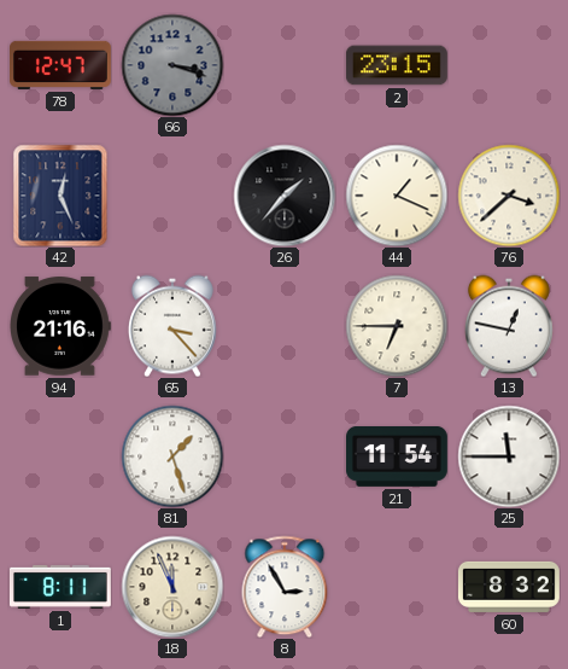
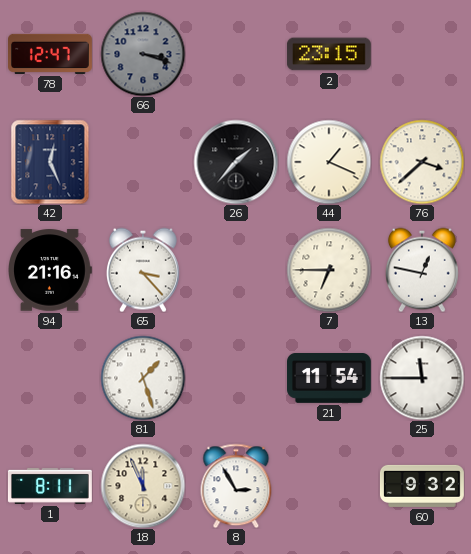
60: 8:32 -> 9:32 (422, 486)
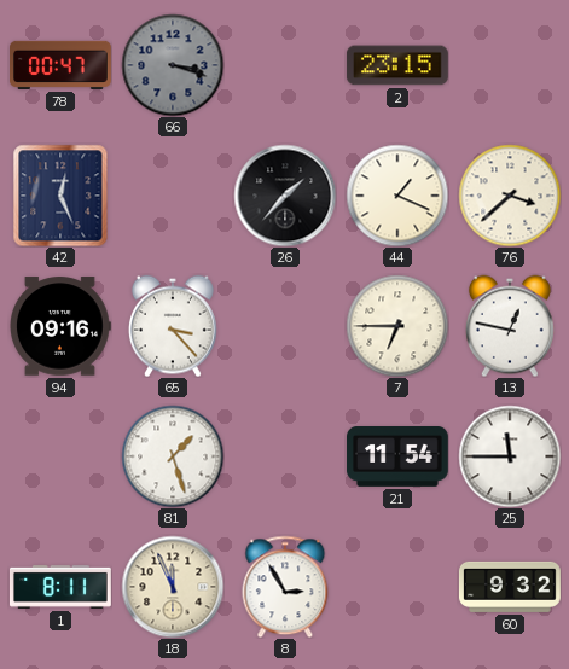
78: 12:47 -> 00:47 (62, 65)
94: 21:16 -> 09:16 (60, 326)
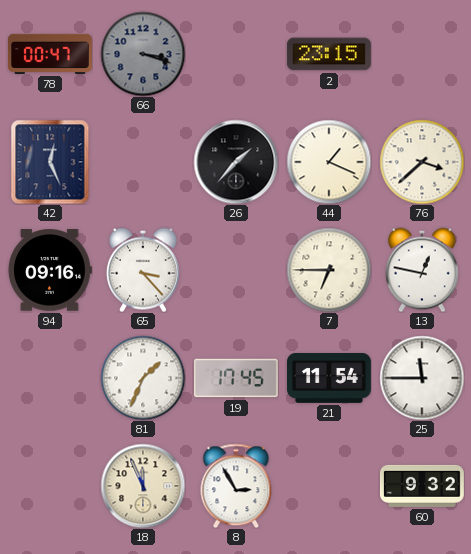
81: 1:27 -> 1:34 (143, 378)
19: none -> 17:45 (236, 378)
1: 8:11 -> none (60, 587)
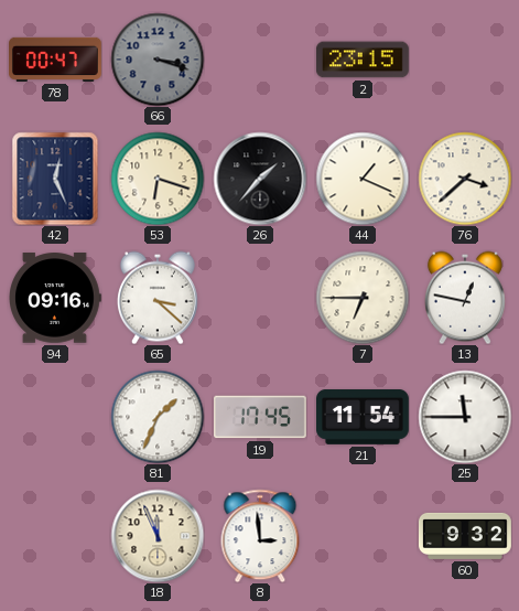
53: none -> 6:18 (158, 179)
65: 3:23 -> 3:22 (158, 298)
8: 2:55 -> 2:59 (260, 536)
